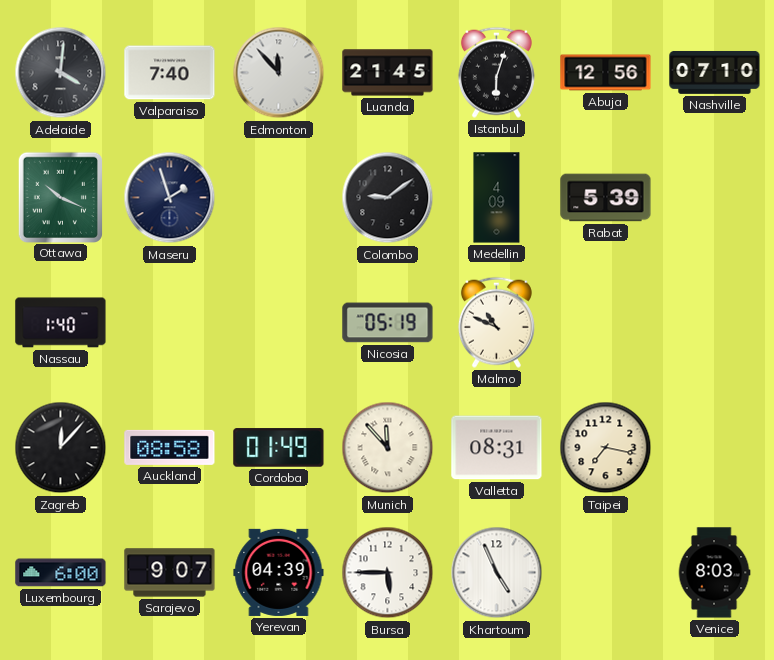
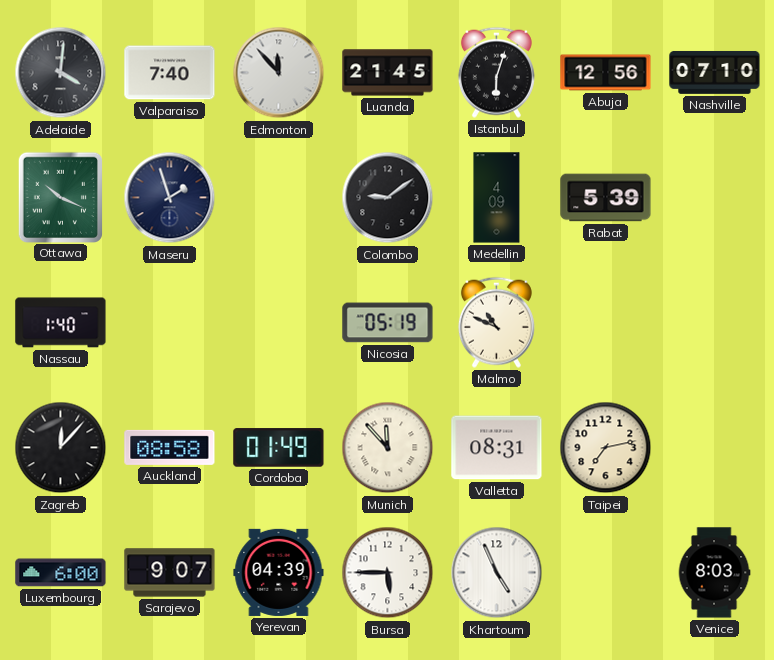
Taipei: 7:17 -> 7:13 (606, 448)
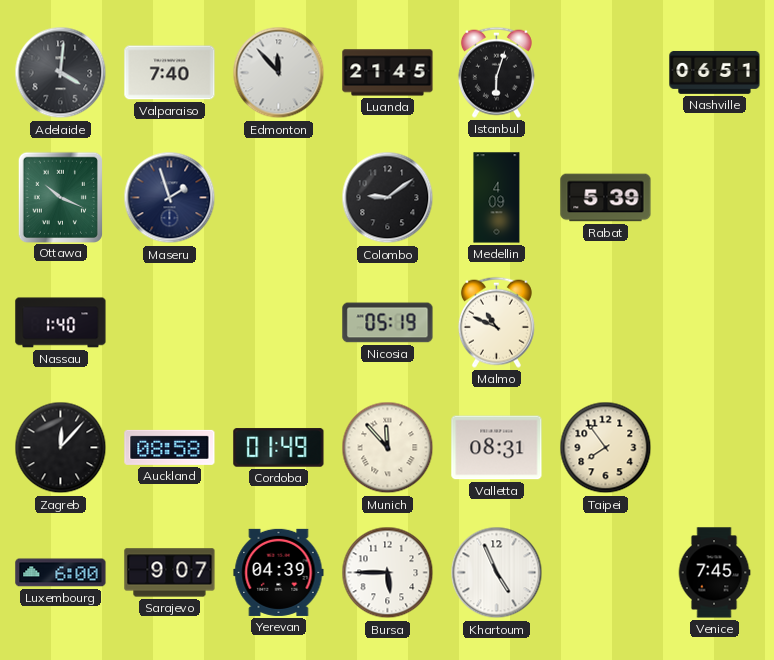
Abuja: 12:56 -> none (606, 73)
Nashville: 07:10 -> 06:51 (715, 72)
Taipei: 7:13 -> 7:54 (606, 448)
Venice: 8:03 -> 7:45 (714, 573)
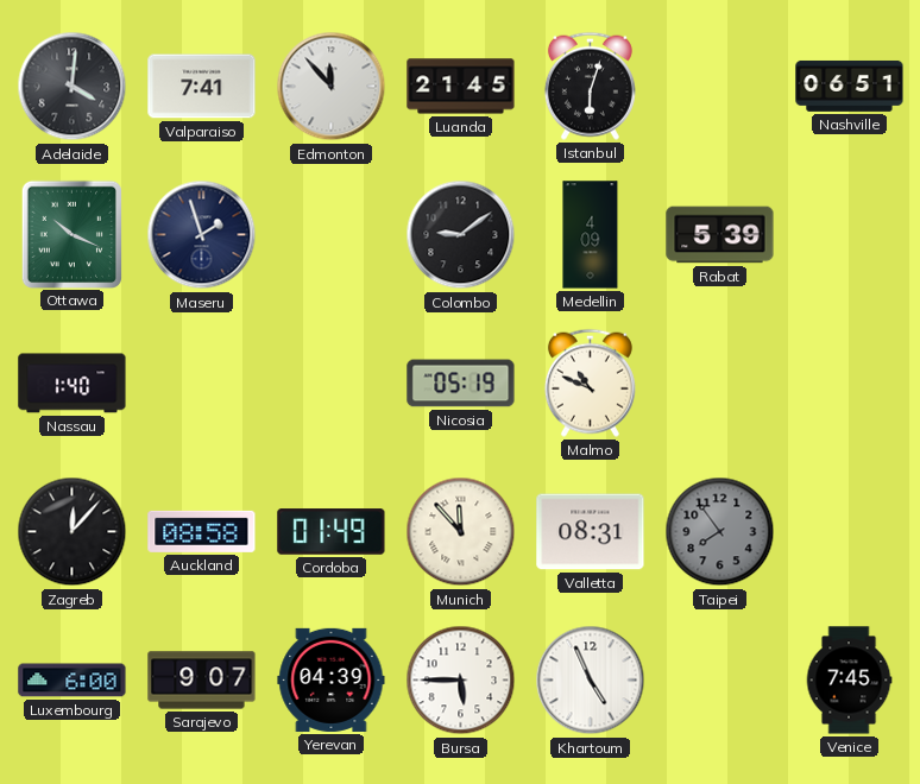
Valparaiso: 7:40 -> 7:41 (202, 87)
Taipei dial: cream -> grey (720, 532)
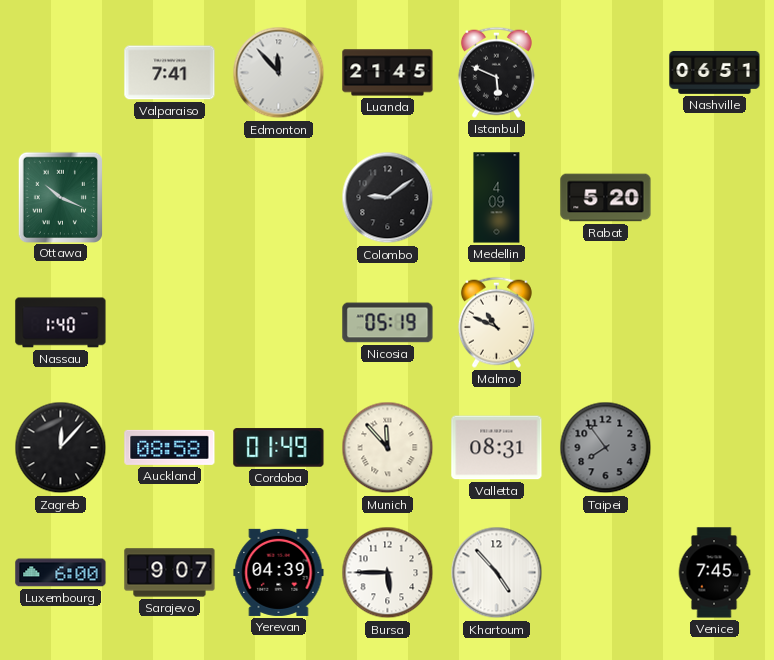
Adelaide: 4:01 -> none (73, 87)
Istanbul: 6:03 -> 5:49 (496, 72)
Maseru: 1:57 -> none (202, 235)
Rabat: 5:39 -> 5:20 (606, 198)
Khartoum: 4:56 -> 4:53 (497, 573)
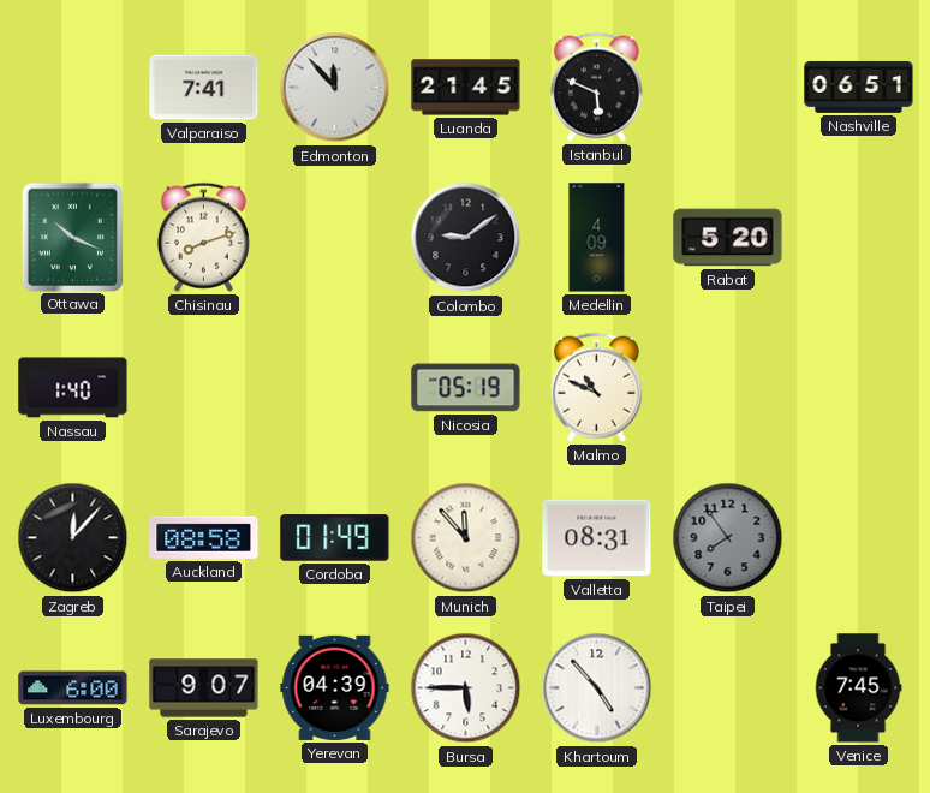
Chisinau: none -> 8:12 (203, 237)
